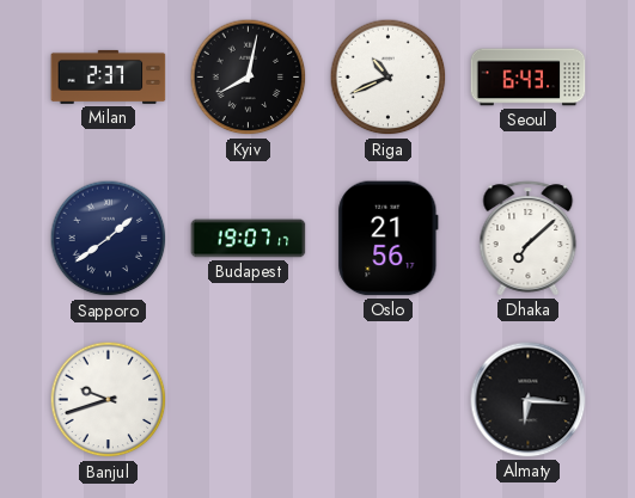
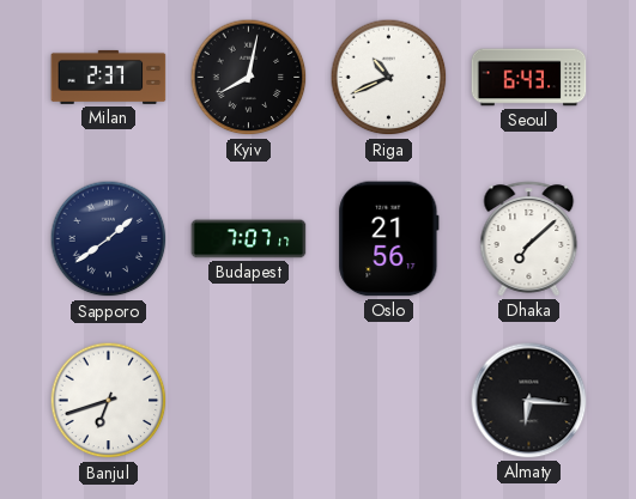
Budapest: 19:07 -> 7:07 (249, 239)
Banjul: 9:42 -> 6:42 (109, 401)
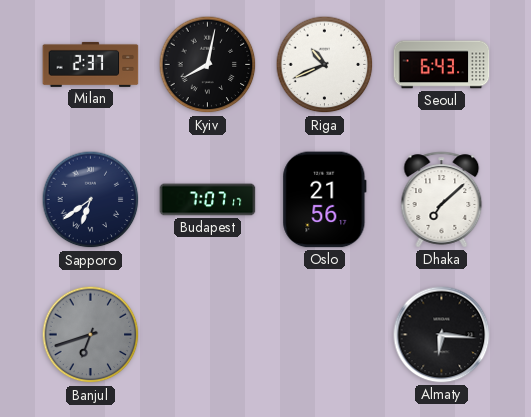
Sapporo: 1:39 -> 6:39 (91, 200)
Banjul dial: white -> grey (91, 335)
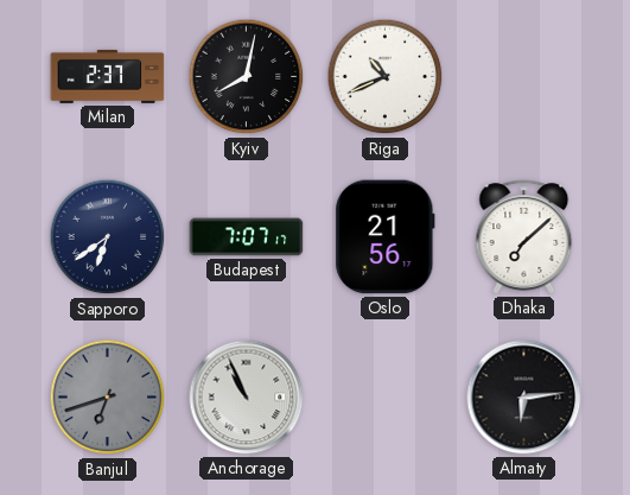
Seoul: 6:43 -> none (442, 65)
Anchorage: none -> 10:56 (247, 398)
Almaty: 6:16 -> 6:14 (524, 398)
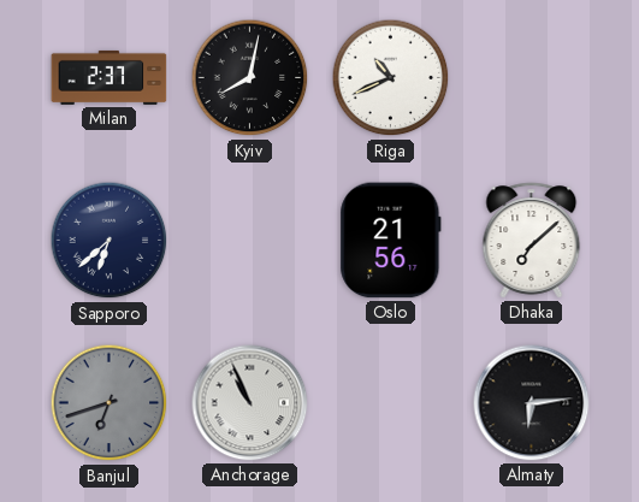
Sapporo: 6:39 -> 6:38 (110, 241)
Budapest: 7:07 -> none (247, 237)
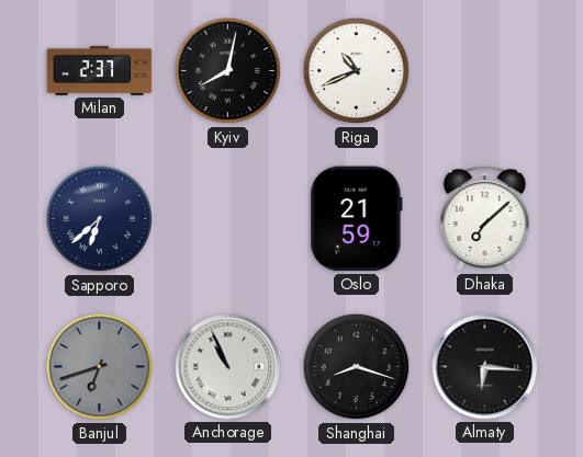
Oslo: 21:56 -> 21:59 (357, 219)
Shanghai: none -> 8:18 (357, 367)
Almaty: 6:14 -> 6:16 (485, 367)
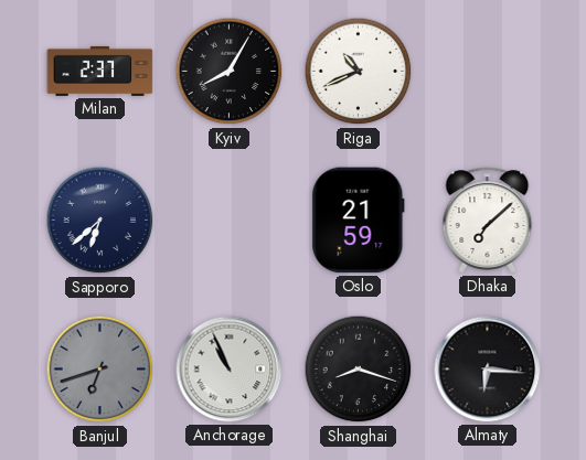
Kyiv: 8:02 -> 8:05 (230, 72)
